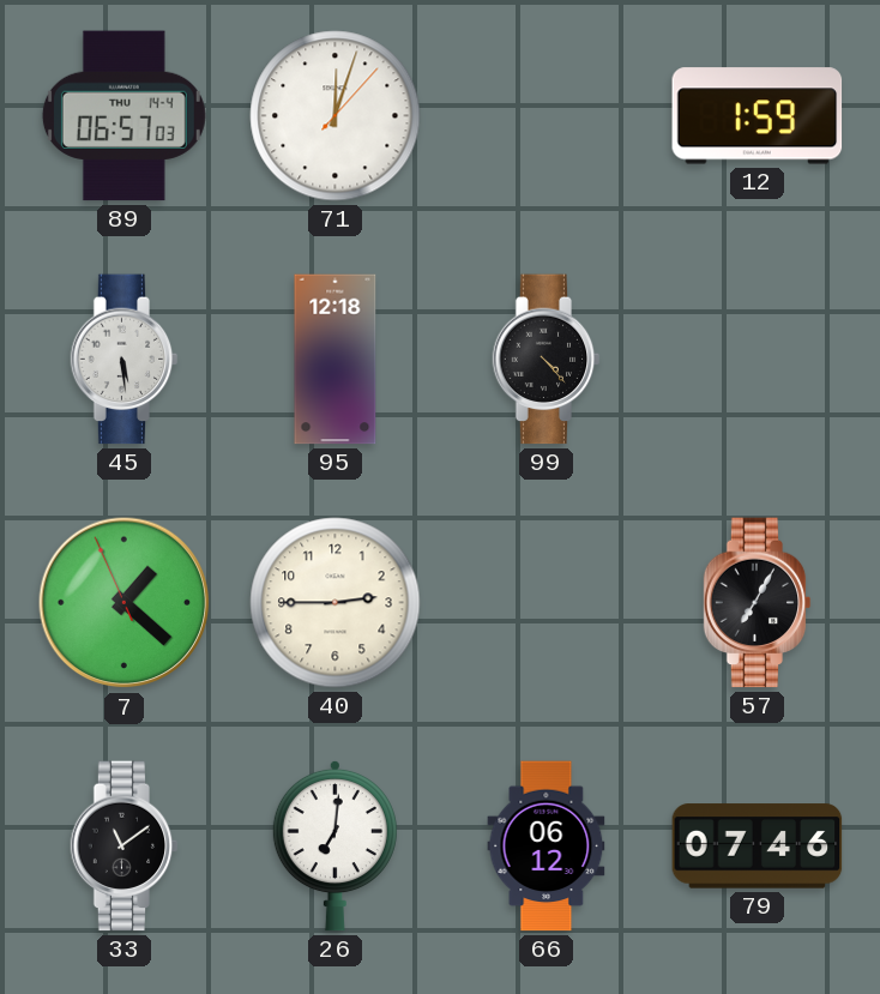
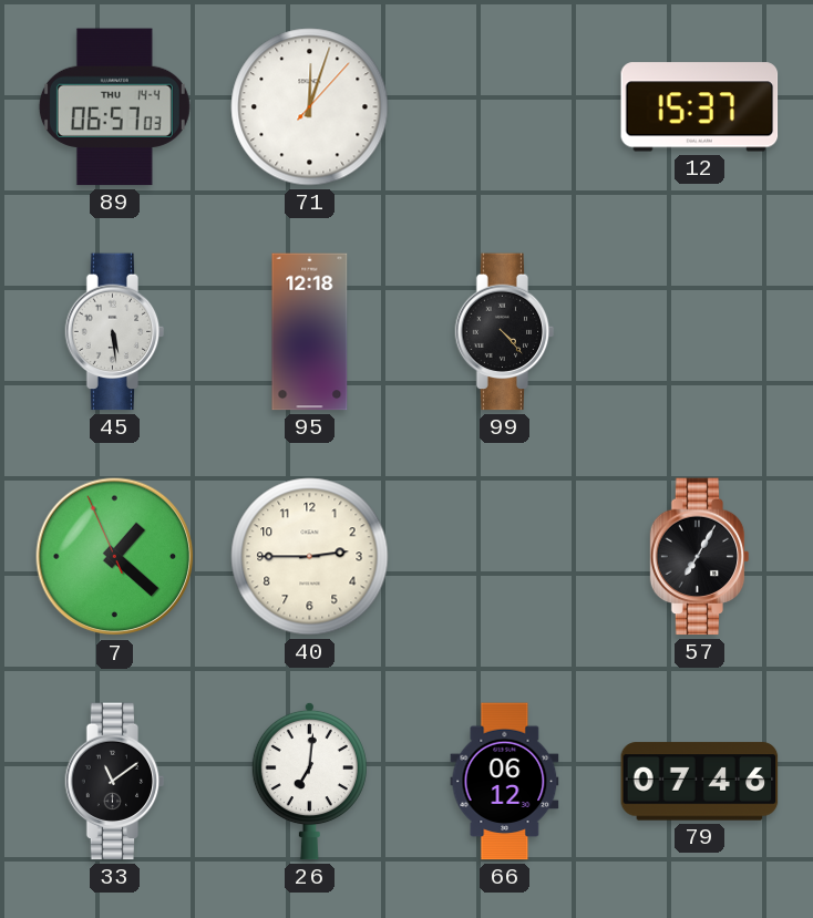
12: 1:59 -> 15:37 (700, 107)
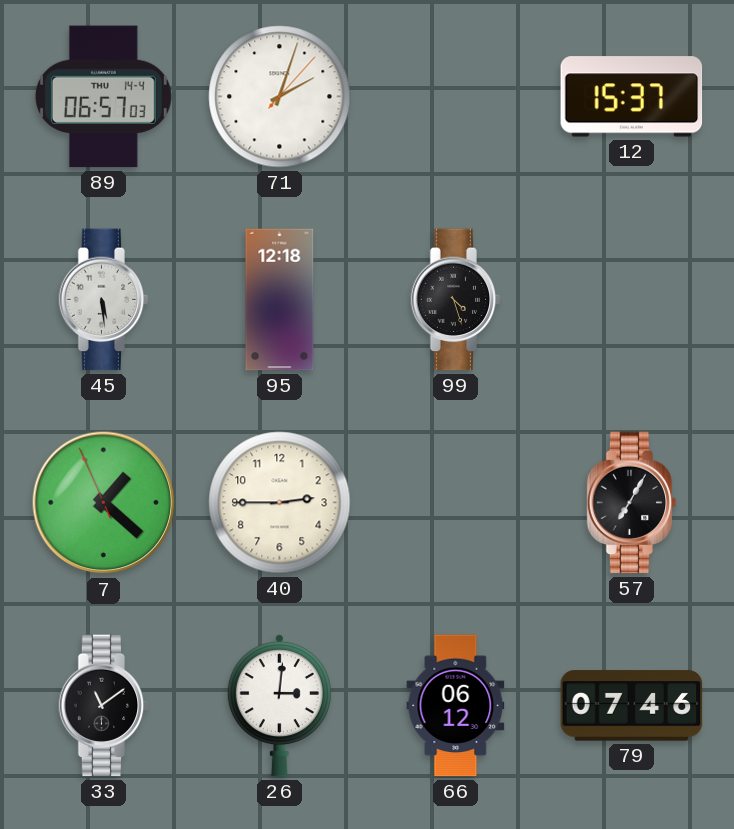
71: 12:03 -> 2:03 (280, 97)
99: 4:23 -> 4:27 (456, 300)
26: 7:01 -> 3:01 (279, 705)
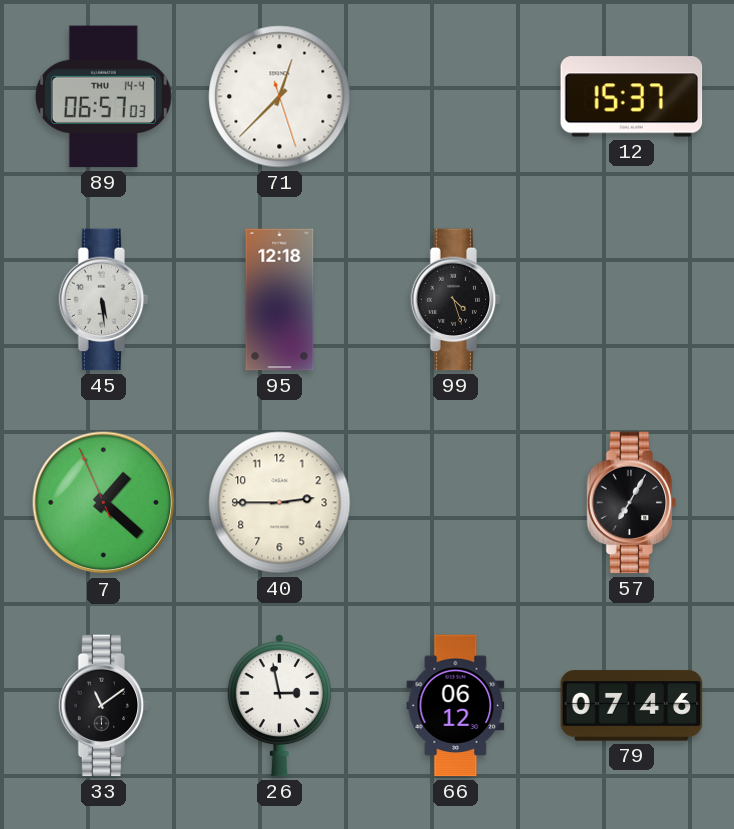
71: 2:03 -> 12:37 (280, 97)
26: 3:01 -> 2:58 (279, 705)
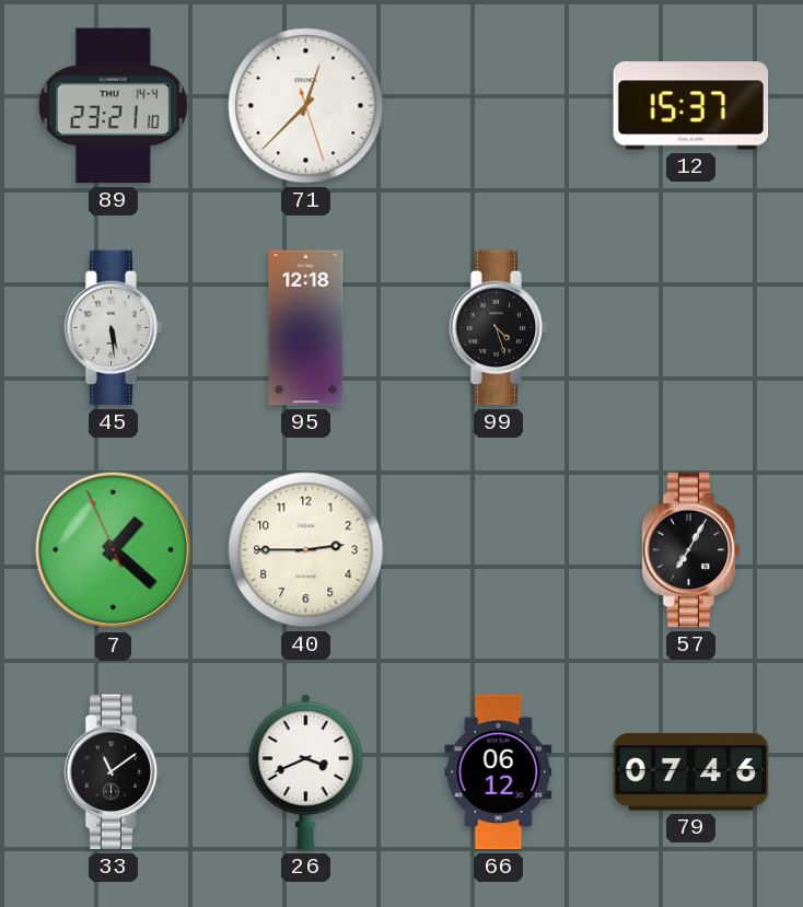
89: 06:57 -> 23:21 (113, 106)
26: 2:58 -> 3:41 (305, 771)
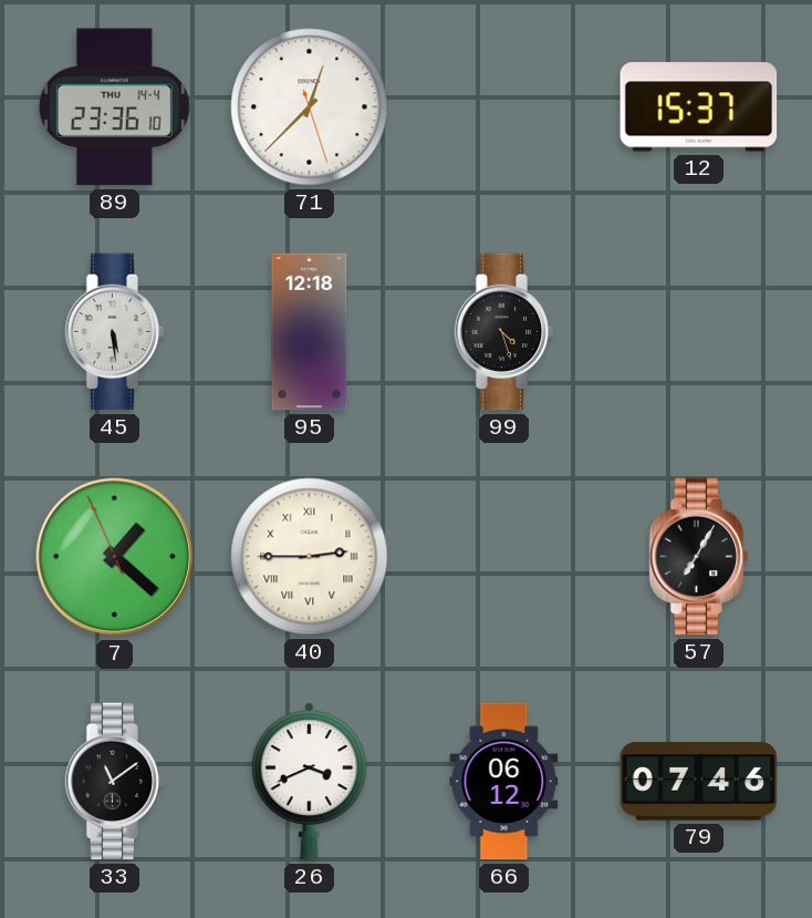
89: 23:21 -> 23:36 (114, 107)
40 numerals: Arabic -> Roman (310, 557)
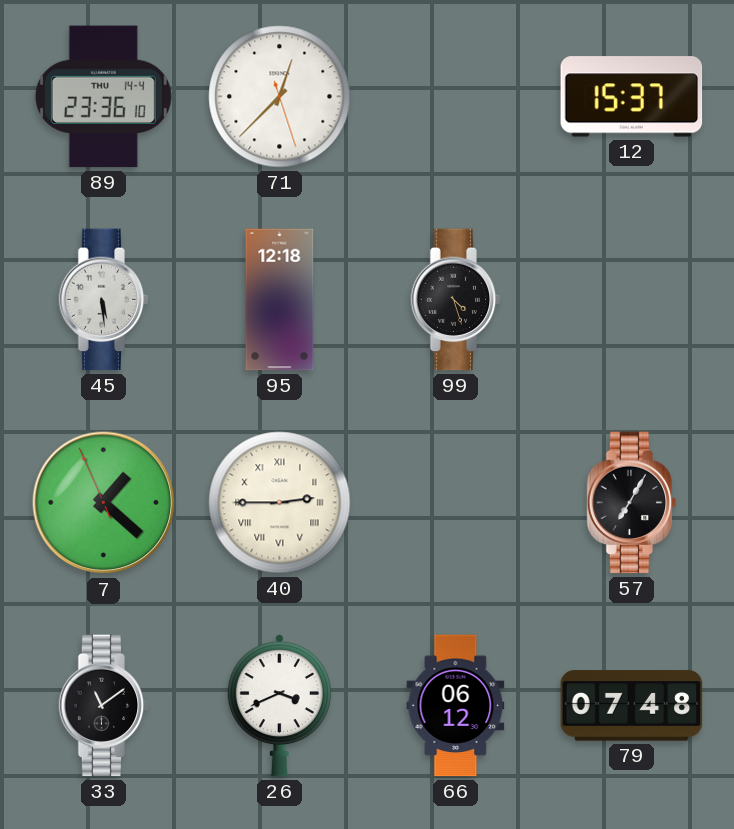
79: 07:46 -> 07:48 (632, 706)
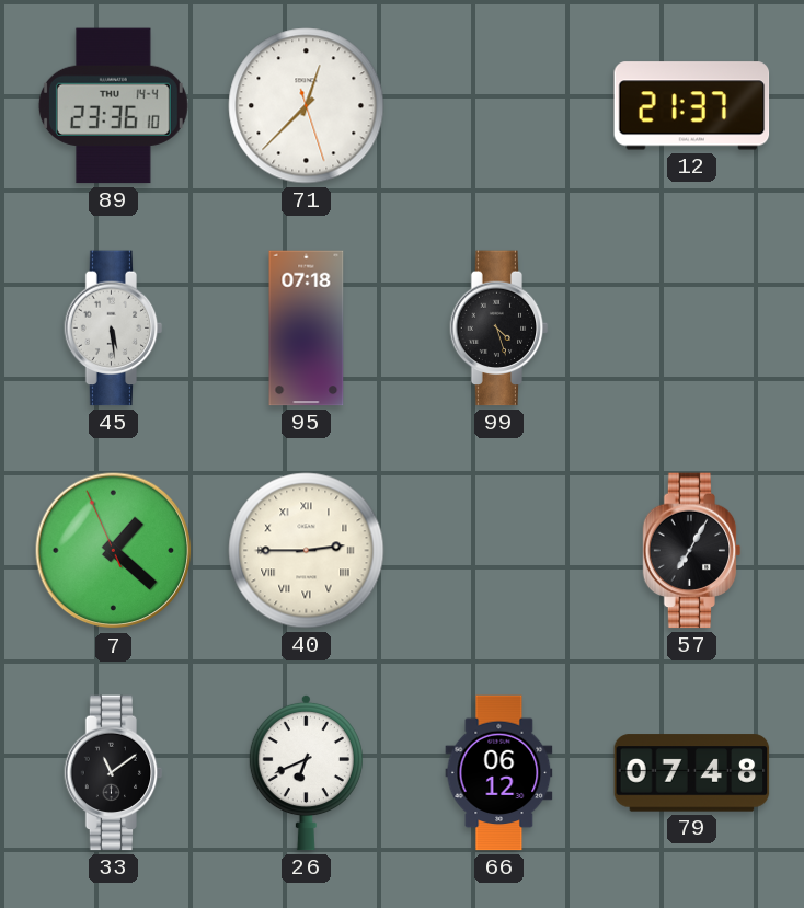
12: 15:37 -> 21:37 (692, 106)
95: 12:18 -> 07:18 (307, 329)
26: 3:41 -> 6:41 (306, 772)
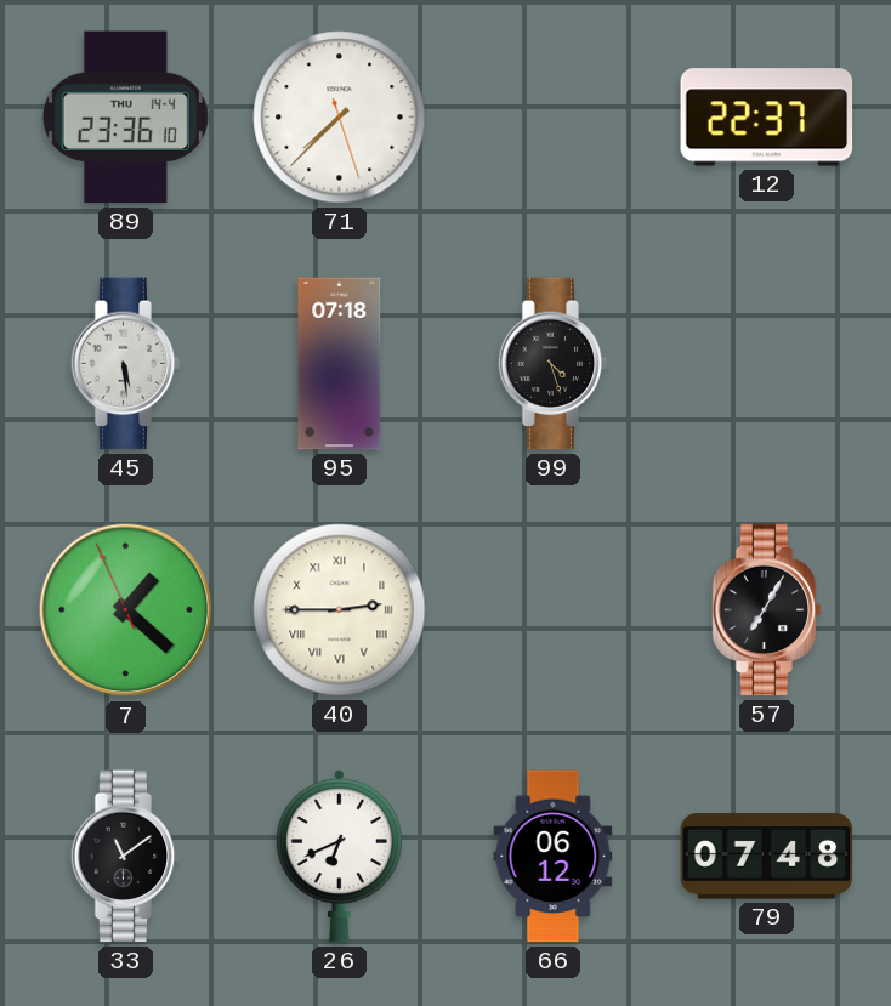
71: 12:37 -> 7:37 (340, 118)
12: 21:37 -> 22:37 (767, 118)
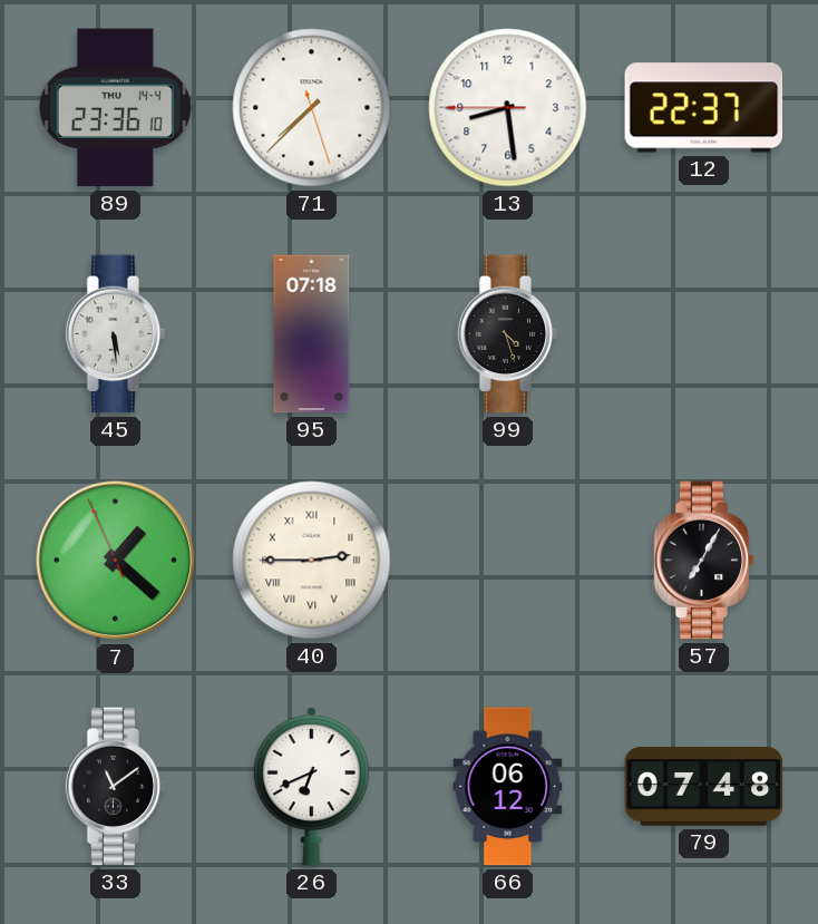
13: none -> 8:28 (508, 108)
